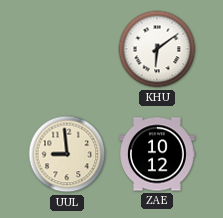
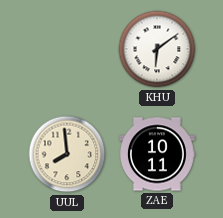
UUL: 8:59 -> 7:59 (67, 154)
ZAE: 10:12 -> 10:11 (158, 154)
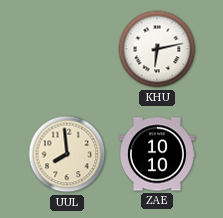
KHU: 6:09 -> 6:13 (157, 49)
ZAE: 10:11 -> 10:10 (158, 154)
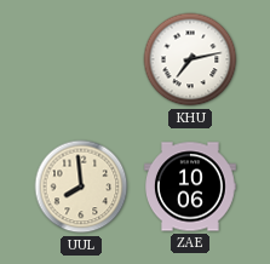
KHU: 6:13 -> 7:13 (190, 59)
ZAE: 10:10 -> 10:06 (191, 186)
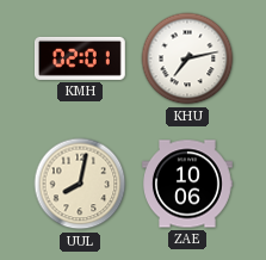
KMH: none -> 02:01 (81, 58)
UUL: 7:59 -> 8:02 (80, 184)
